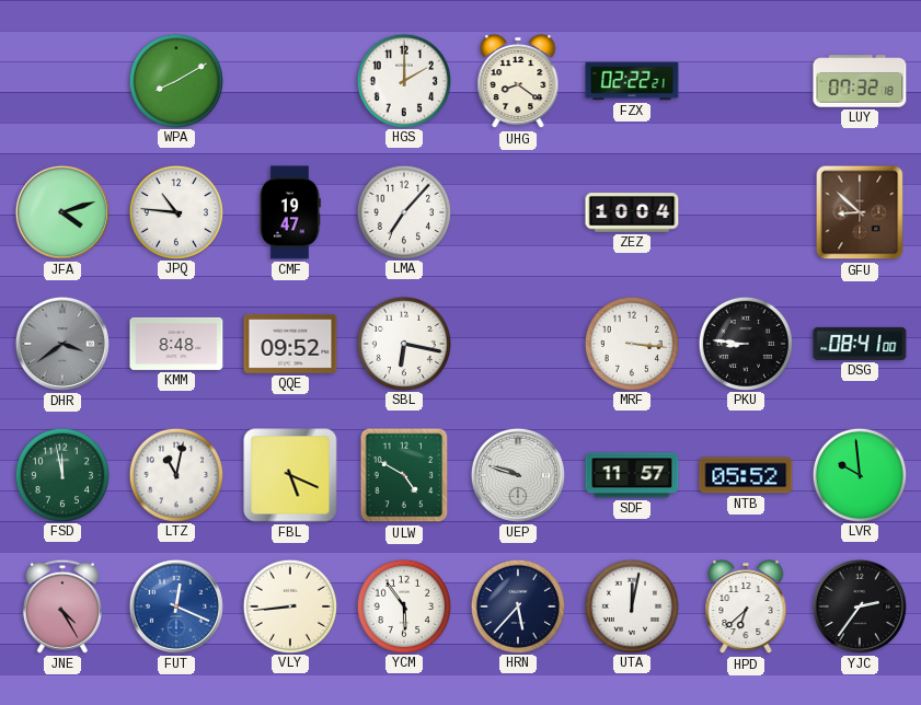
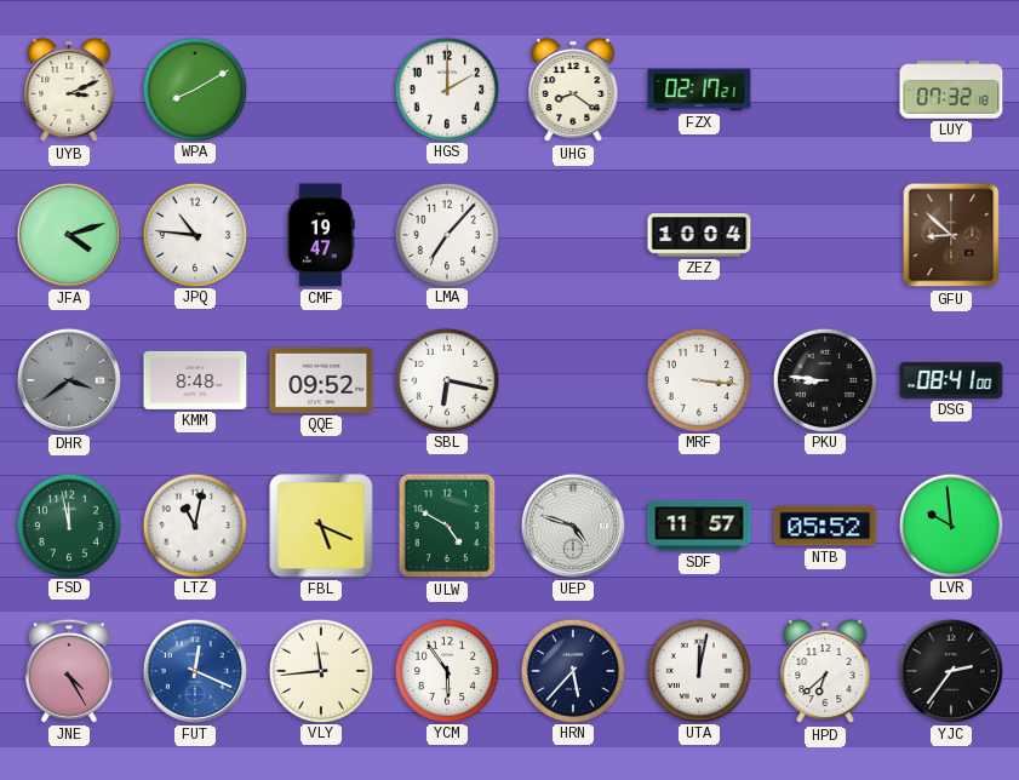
UYB: none -> 3:11 (69, 90)
FZX: 02:22 -> 02:17 (699, 90)
UEP: 9:48 -> 4:48 (573, 526)
VLY: 8:44 -> 11:44 (320, 670)
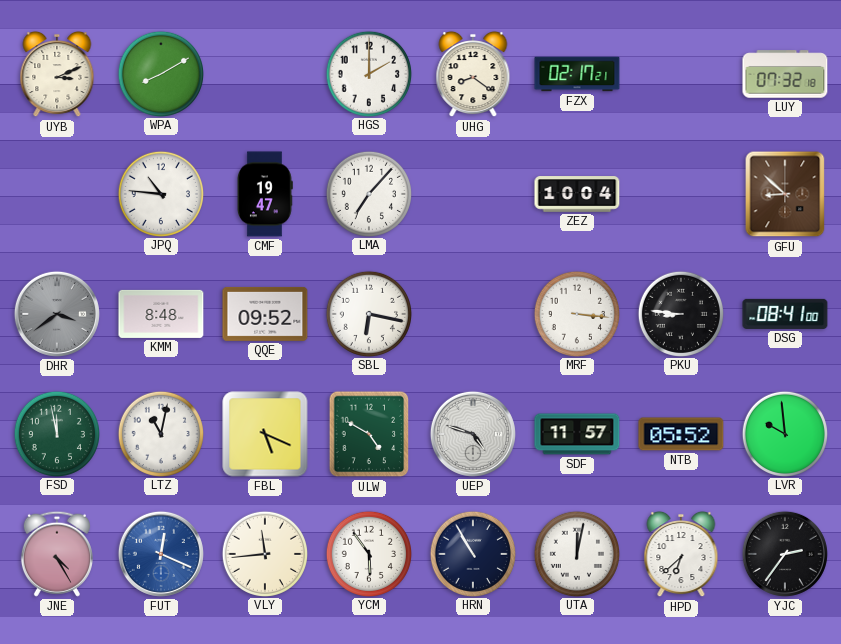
JFA: 4:12 -> none (69, 235)
HRN: 5:37 -> 10:55 (472, 553)
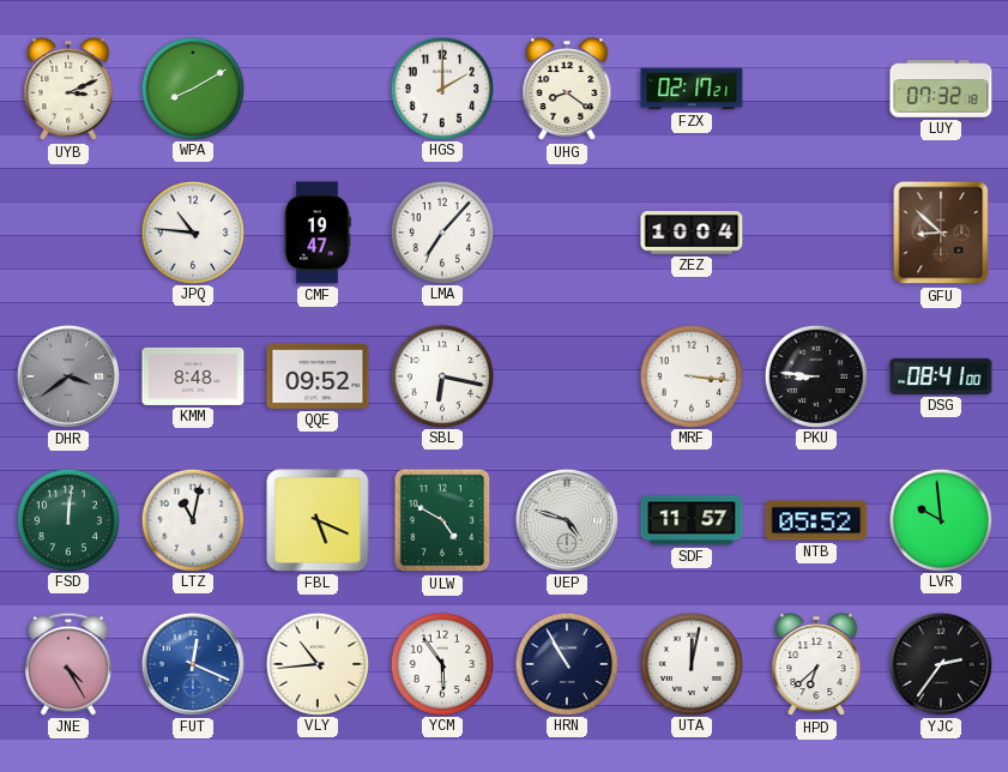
FSD: 11:58 -> 12:01 (67, 519)
VLY: 11:44 -> 10:44 (316, 663)
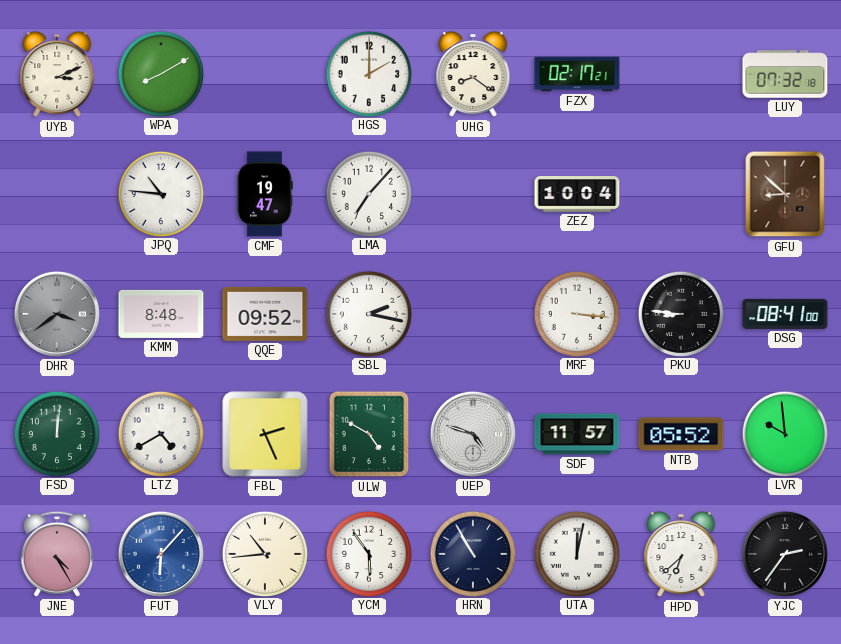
SBL: 6:17 -> 2:17 (368, 313)
LTZ: 11:02 -> 4:40 (160, 433)
FBL: 5:19 -> 2:26 (265, 434)
FUT: 12:19 -> 6:07 (161, 554)
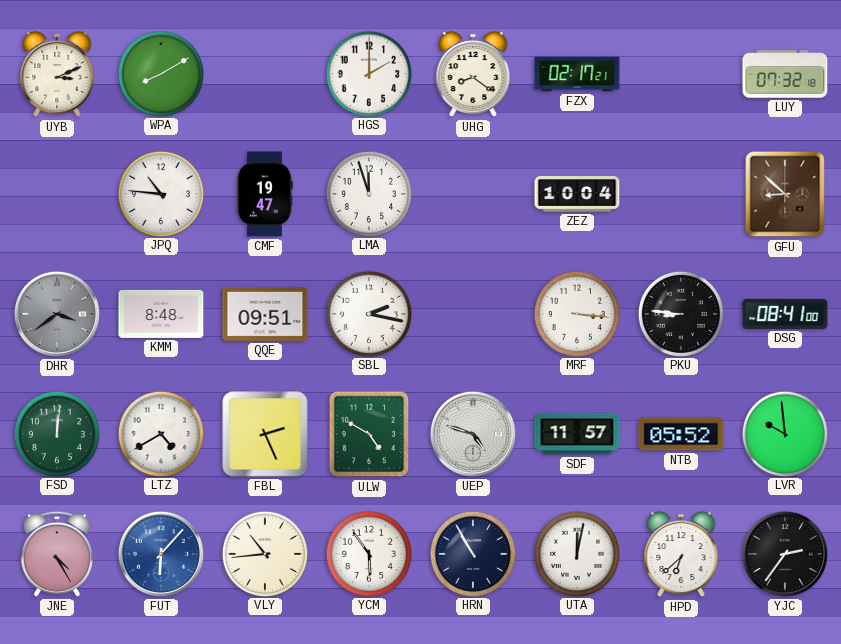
LMA: 7:07 -> 11:57 (368, 193)
QQE: 09:52 -> 09:51 (265, 314)
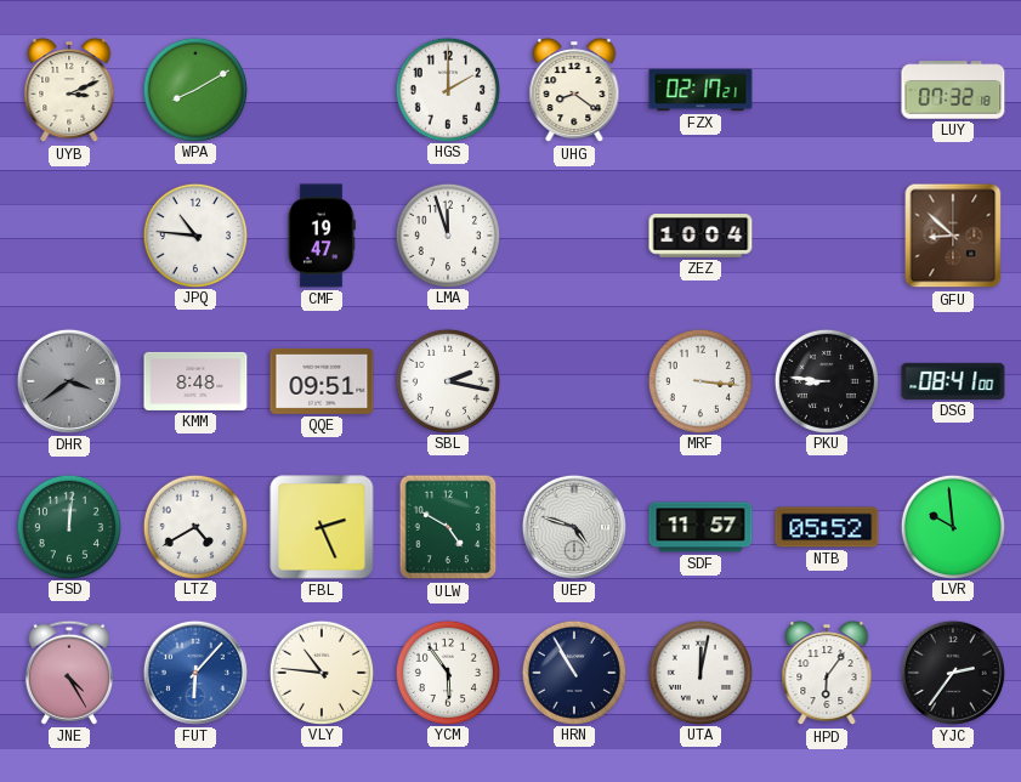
VLY: 10:44 -> 10:46 (321, 671)
HPD: 6:38 -> 6:06 (827, 673)
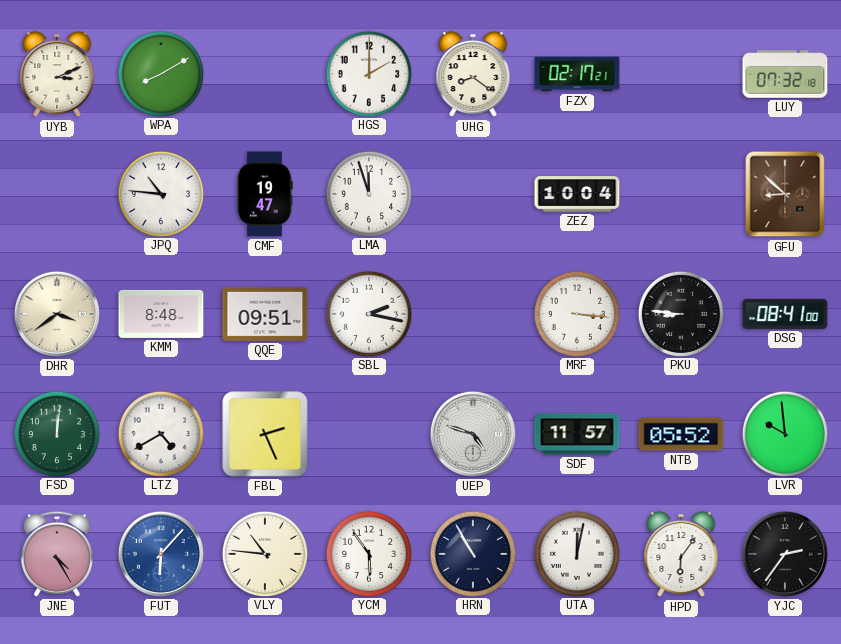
DHR dial: grey -> cream (57, 314)
ULW: 4:50 -> none (448, 527)
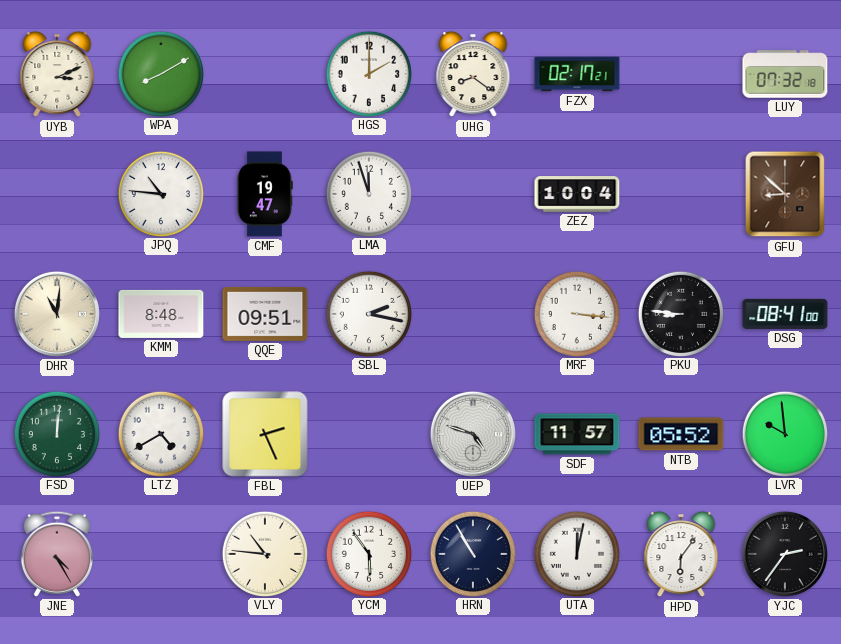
DHR: 3:39 -> 11:01 (57, 314)
FUT: 6:07 -> none (161, 554)
